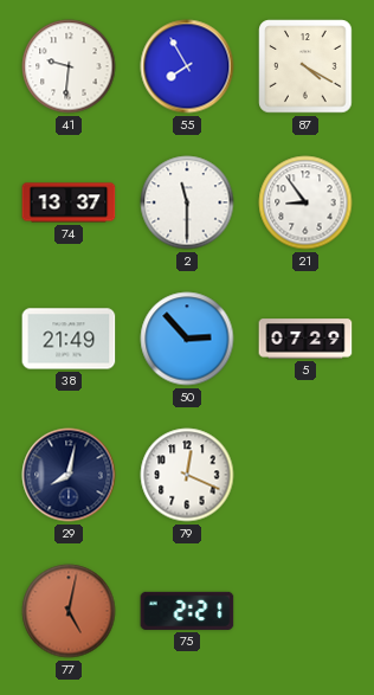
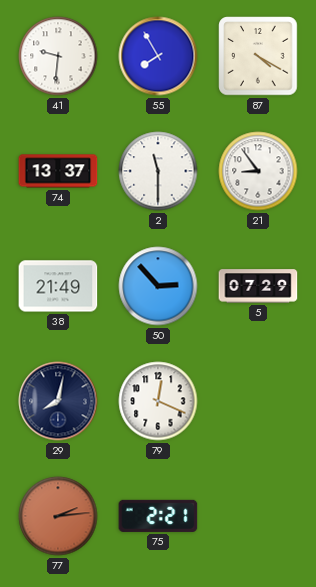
77: 5:02 -> 2:14 (58, 516)
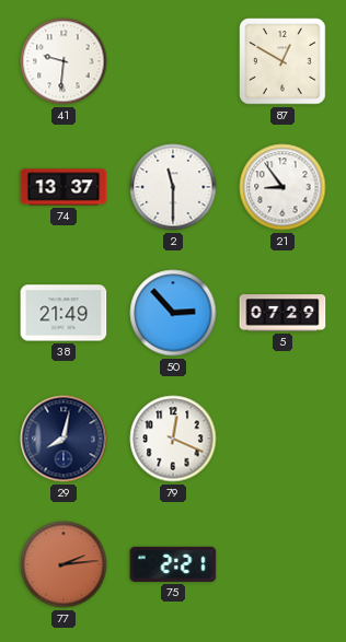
55: 7:55 -> none (158, 56)
87: 4:20 -> 12:50 (282, 61)
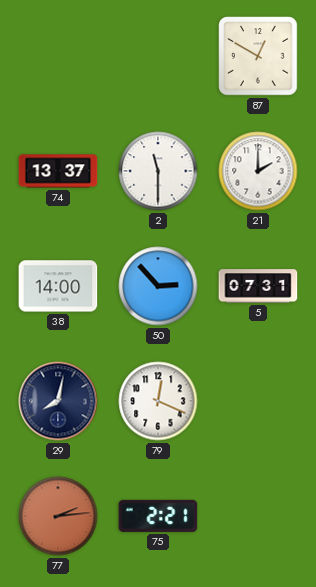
41: 9:31 -> none (64, 61)
21: 8:54 -> 2:00 (258, 171)
38: 21:49 -> 14:00 (58, 286)
5: 07:29 -> 07:31 (258, 286)
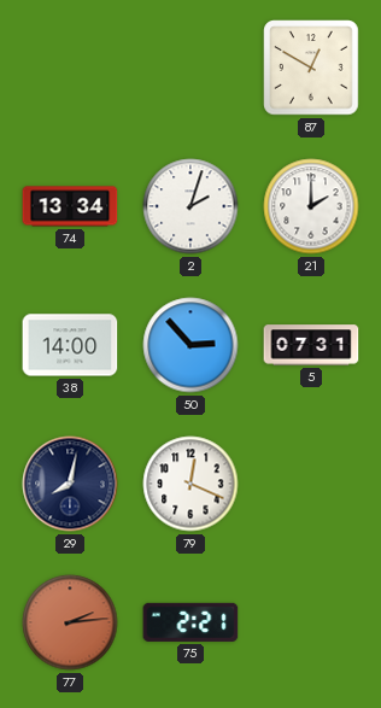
74: 13:37 -> 13:34 (70, 206)
2: 11:30 -> 2:03 (190, 206)
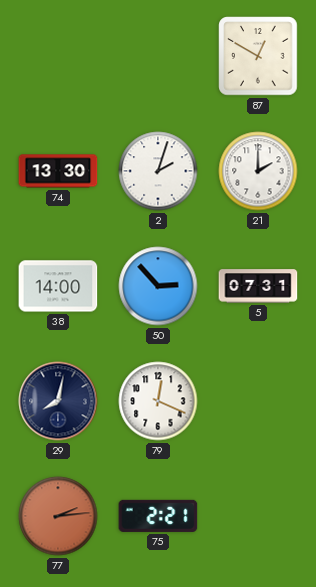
74: 13:34 -> 13:30 (58, 171)
